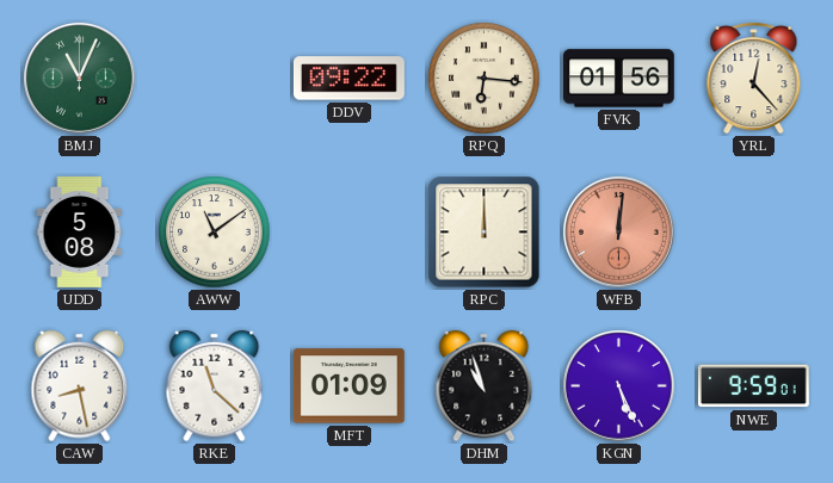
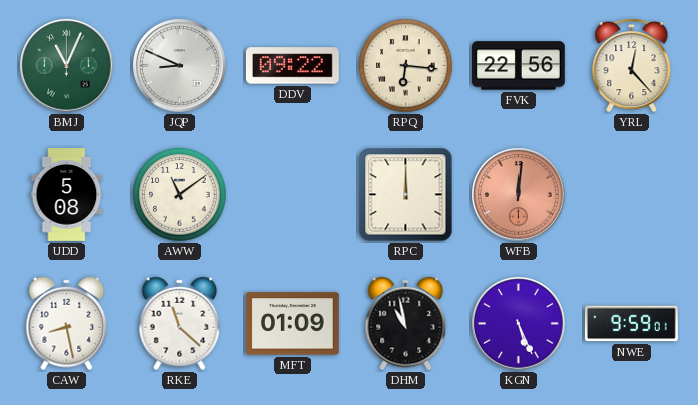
JQP: none -> 8:49 (180, 66)
FVK: 01:56 -> 22:56 (519, 66)
DHM: 10:57 -> 10:58 (406, 324)
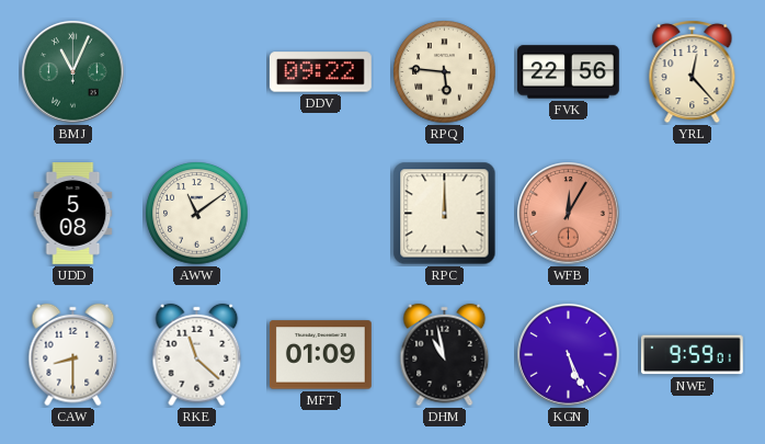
JQP: 8:49 -> none (180, 66)
RPQ: 6:16 -> 5:46 (445, 72)
WFB: 12:01 -> 12:05 (569, 214)
CAW: 8:28 -> 8:30 (73, 355)
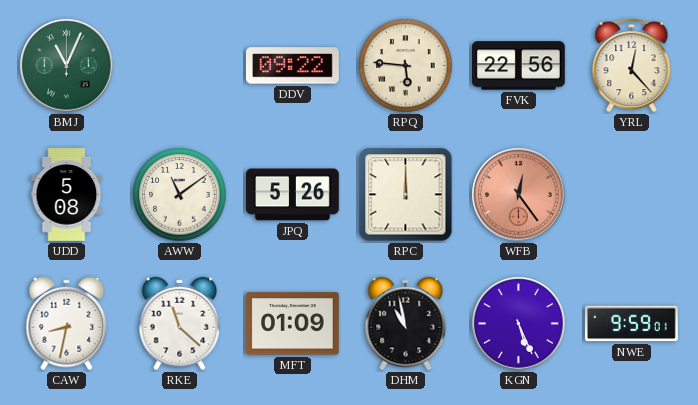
JPQ: none -> 5:26 (293, 195)
WFB: 12:05 -> 12:24 (519, 195)
CAW: 8:30 -> 8:32 (67, 324)
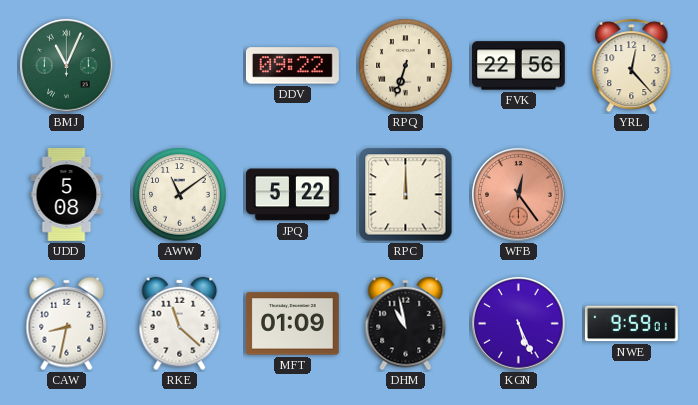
RPQ: 5:46 -> 6:33 (406, 66)
JPQ: 5:26 -> 5:22 (293, 195)
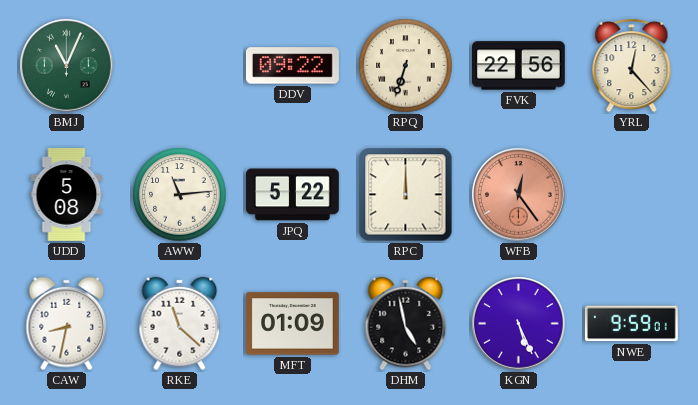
AWW: 11:09 -> 11:14 (180, 195)
DHM: 10:58 -> 4:58 (406, 324)
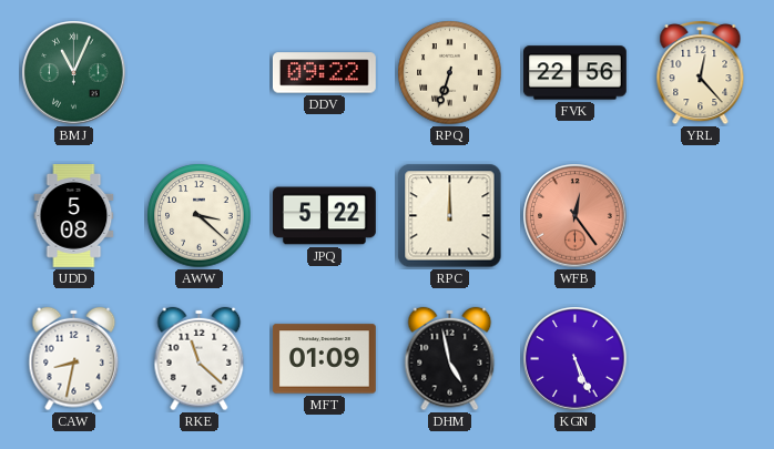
AWW: 11:14 -> 3:22 (200, 216)
NWE: 9:59 -> none (631, 324)
